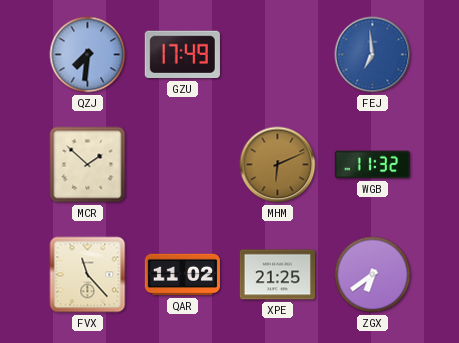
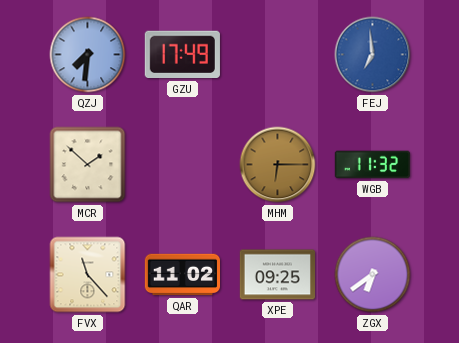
MHM: 6:11 -> 6:15 (278, 165)
XPE: 21:25 -> 09:25 (277, 275)
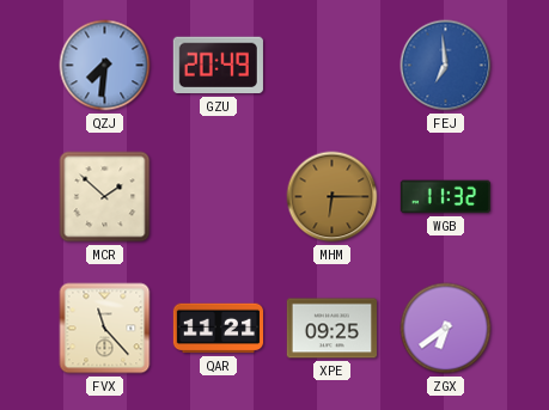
GZU: 17:49 -> 20:49 (218, 66)
QAR: 11:02 -> 11:21 (219, 329)
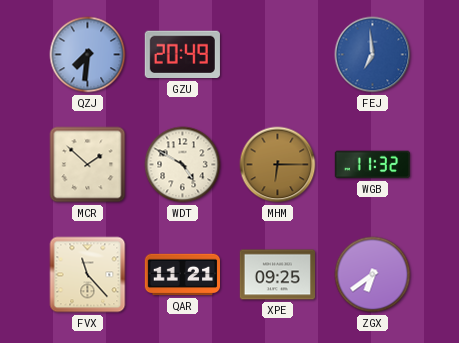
WDT: none -> 4:50 (183, 165)
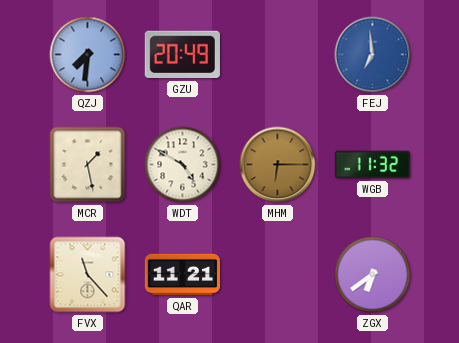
MCR: 1:52 -> 1:28 (88, 165)
XPE: 09:25 -> none (277, 275)
